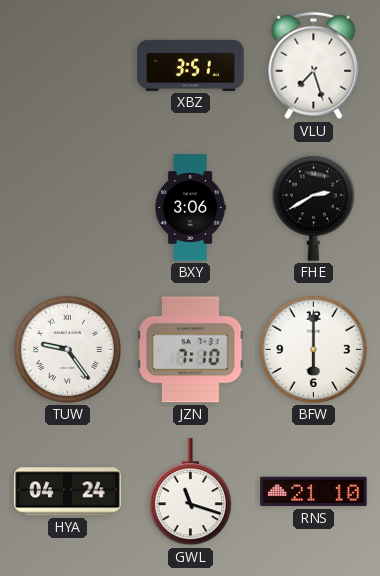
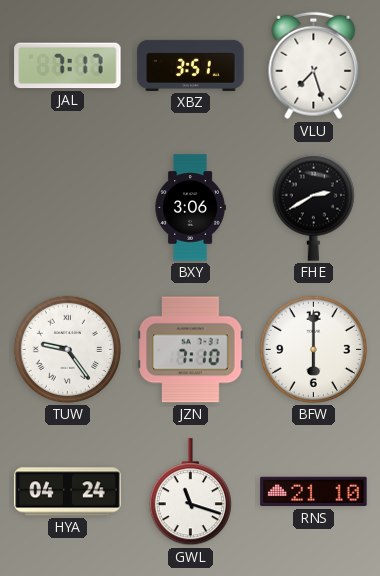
JAL: none -> 7:17 (68, 66)
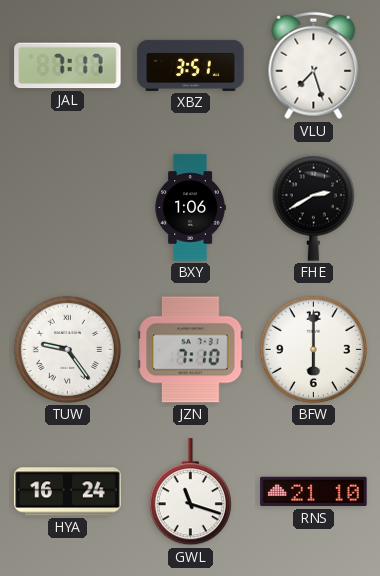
BXY: 3:06 -> 1:06 (190, 208)
HYA: 04:24 -> 16:24 (68, 492)
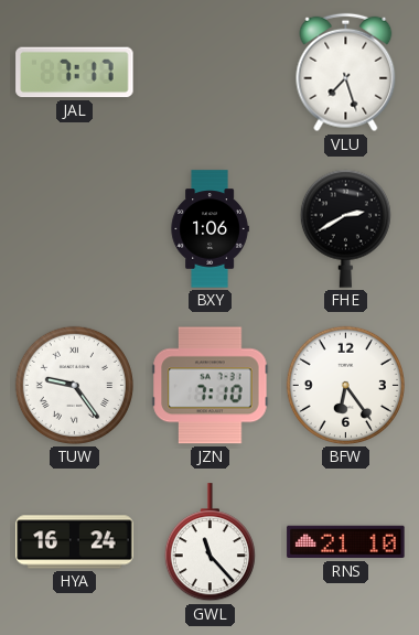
XBZ: 3:51 -> none (191, 65)
BFW: 6:00 -> 6:24 (345, 385)
GWL: 11:18 -> 11:23 (209, 542)
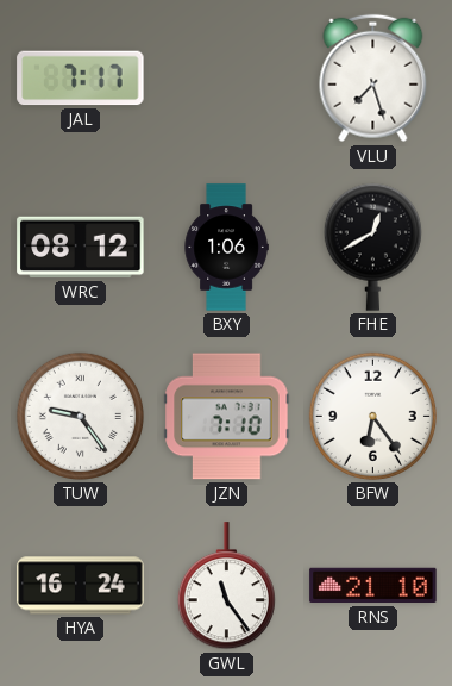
WRC: none -> 08:12 (81, 248)
FHE: 2:40 -> 12:40 (372, 247)
GWL: 11:23 -> 11:24 (226, 586)
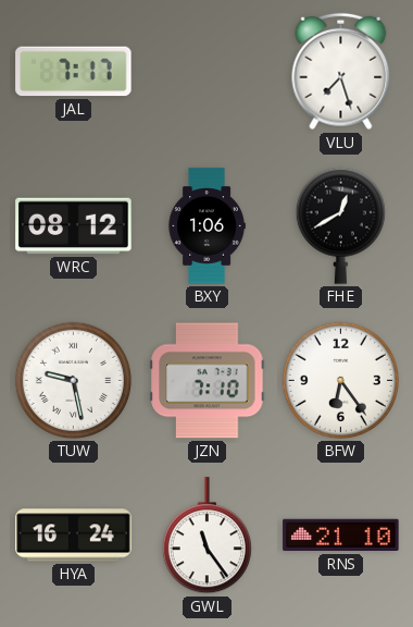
TUW: 9:24 -> 9:28 (73, 380)
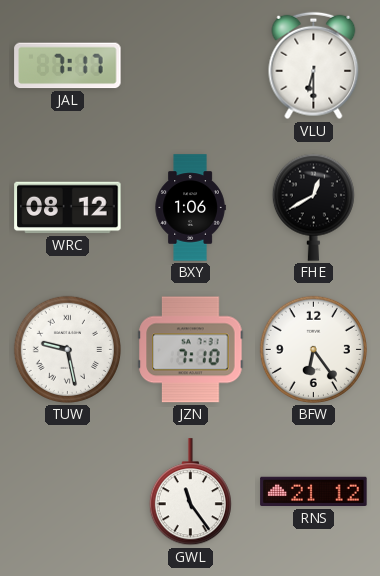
VLU: 7:27 -> 6:30 (314, 66)
HYA: 16:24 -> none (74, 536)
RNS: 21:10 -> 21:12 (314, 492)
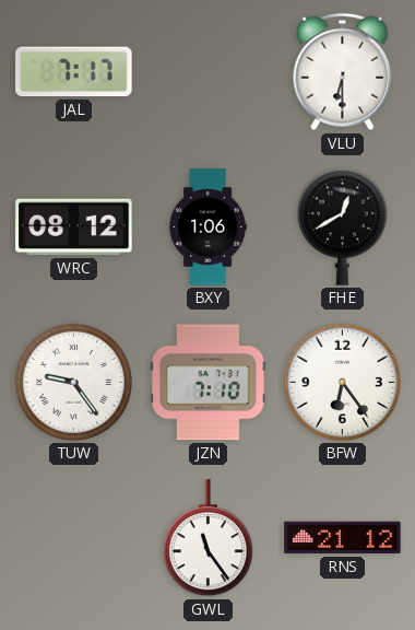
TUW: 9:28 -> 9:24 (73, 382)
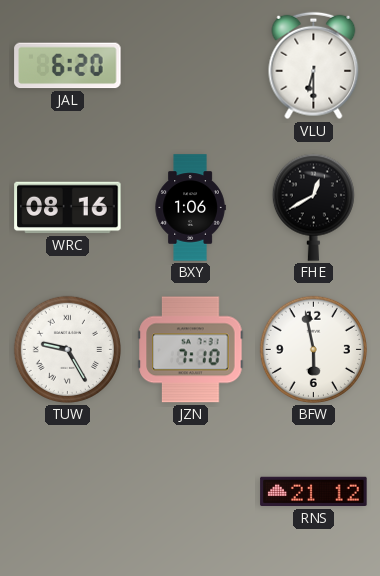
JAL: 7:17 -> 6:20 (68, 66)
WRC: 08:12 -> 08:16 (68, 208)
TUW: 9:24 -> 9:25 (67, 349)
BFW: 6:24 -> 5:58 (313, 349)
GWL: 11:24 -> none (207, 538)
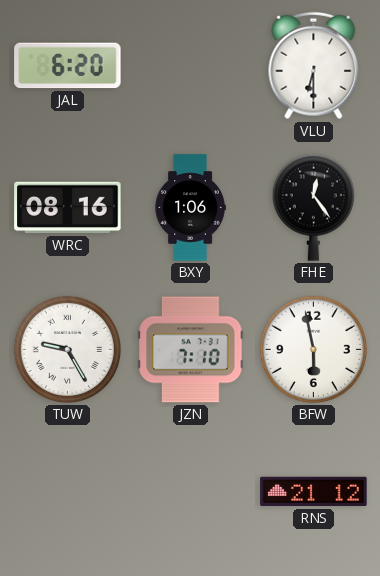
FHE: 12:40 -> 12:24 (313, 207)
